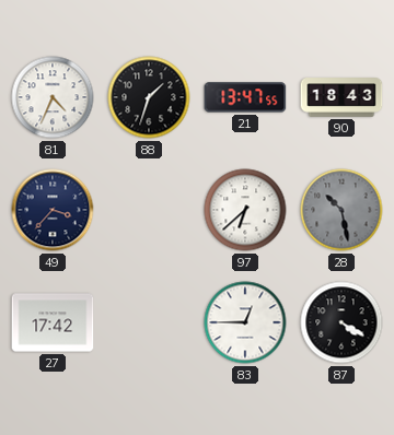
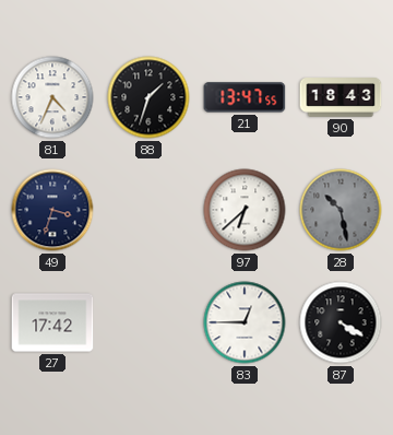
49: 3:37 -> 3:33 (52, 210)
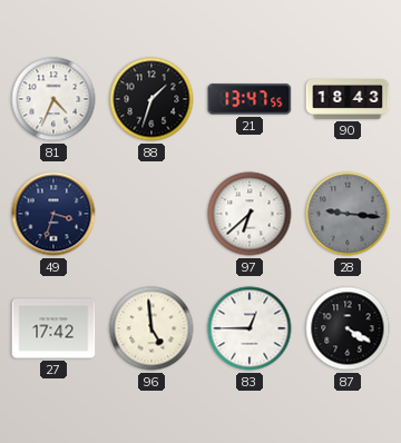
28: 10:28 -> 9:16 (348, 214)
96: none -> 4:59 (151, 328)
